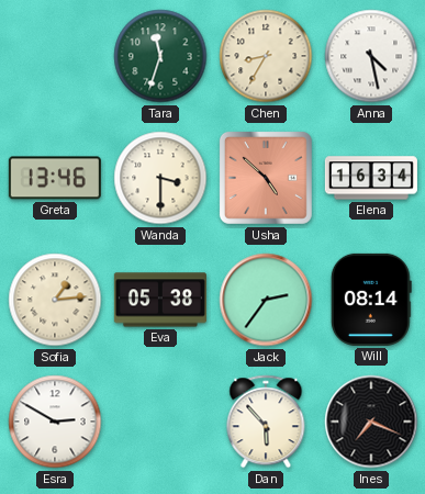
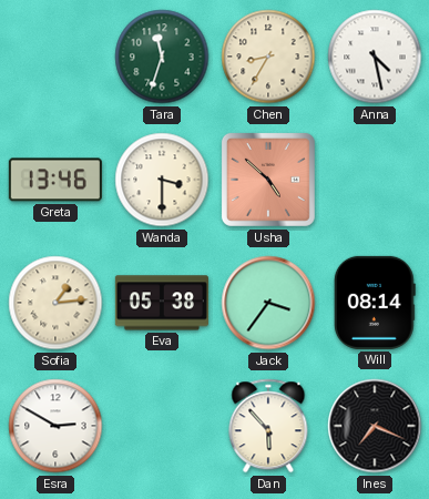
Elena: 16:34 -> none (371, 178)
Jack: 2:36 -> 3:36 (268, 303)
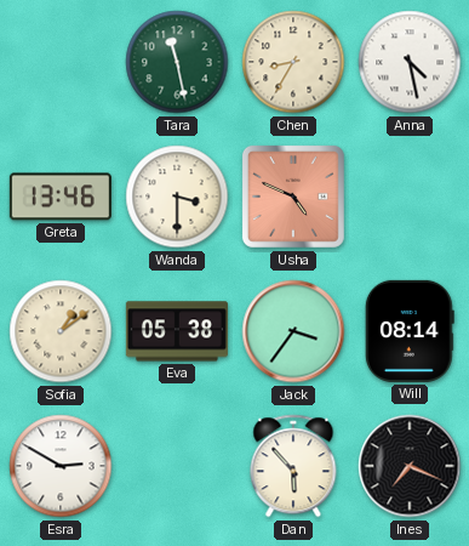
Tara: 11:33 -> 11:28 (177, 62)
Usha: 4:52 -> 4:49 (293, 197)
Sofia: 1:14 -> 1:09 (61, 331)
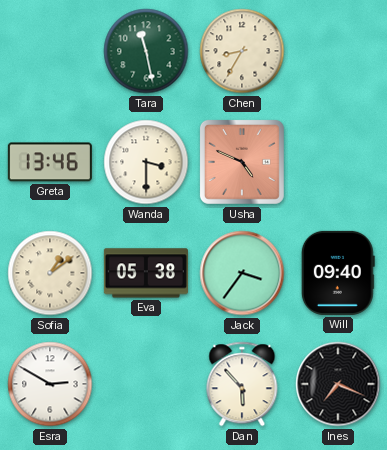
Anna: 4:28 -> none (410, 62)
Will: 08:14 -> 09:40 (338, 273)
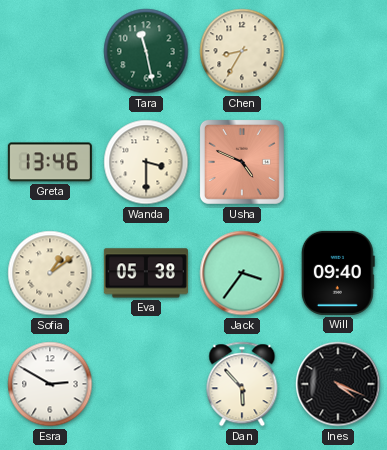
Ines: 7:19 -> 4:19 (338, 384)
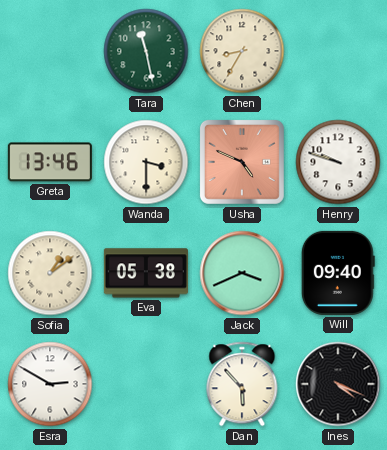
Henry: none -> 9:48 (338, 162)
Jack: 3:36 -> 3:41 (242, 273)
